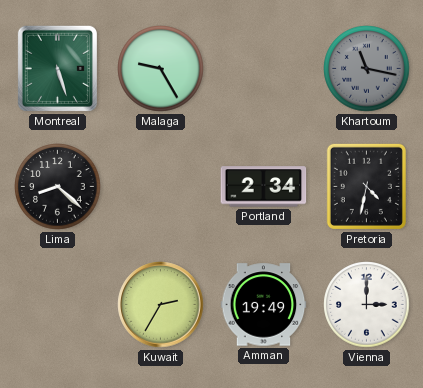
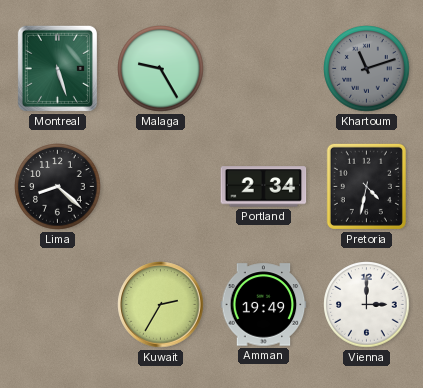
Khartoum: 11:17 -> 11:12 (367, 69)
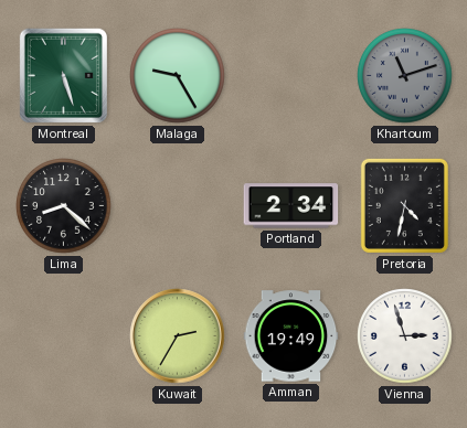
Vienna: 3:00 -> 2:57 (405, 336)
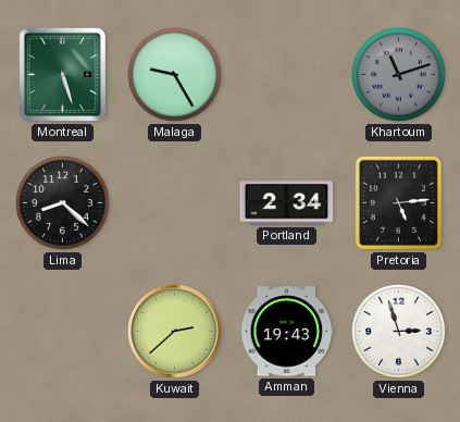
Pretoria: 4:32 -> 5:14 (398, 202)
Kuwait: 2:35 -> 2:38 (175, 332)
Amman: 19:49 -> 19:43 (287, 332)
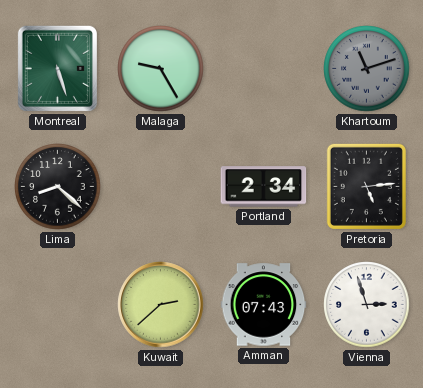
Amman: 19:43 -> 07:43 (264, 305)
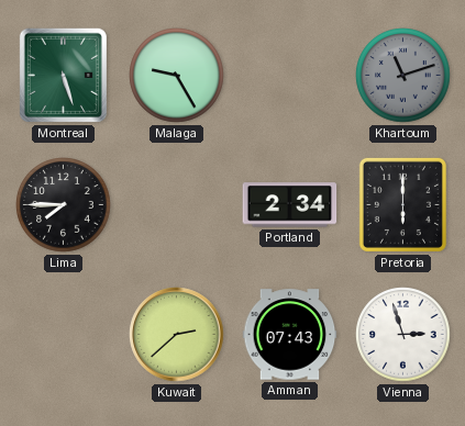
Lima: 8:22 -> 7:45 (64, 205)
Pretoria: 5:14 -> 6:00 (402, 204)
